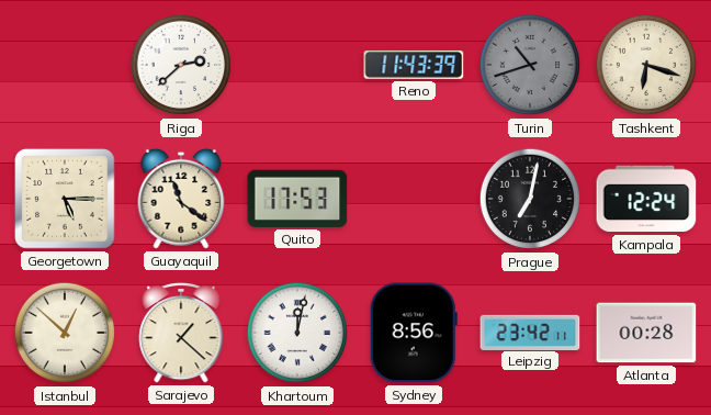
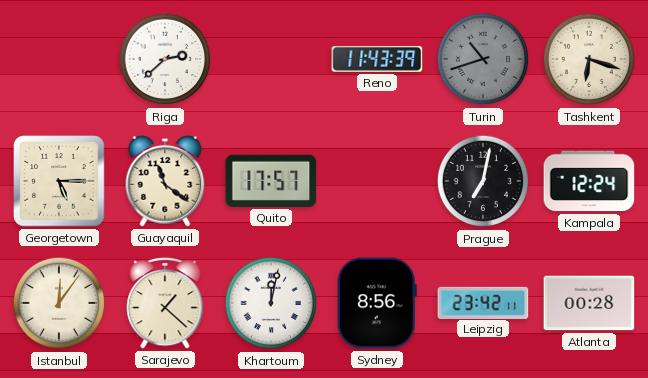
Quito: 17:53 -> 17:57 (271, 181)
Istanbul: 12:52 -> 12:06 (59, 303)
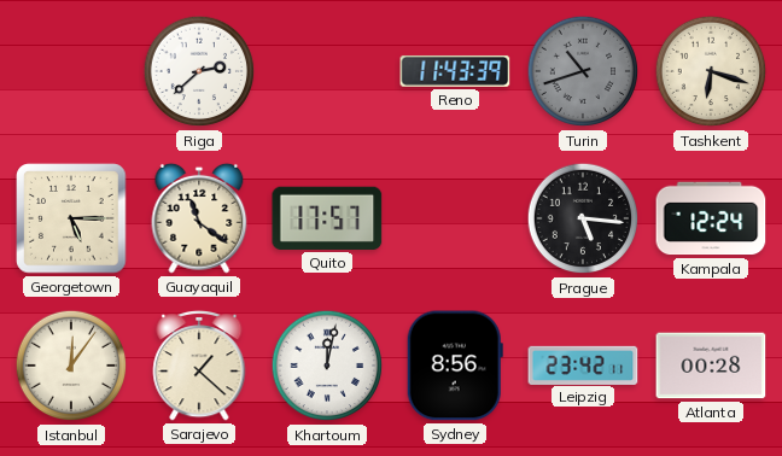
Prague: 7:02 -> 5:16 (583, 218)
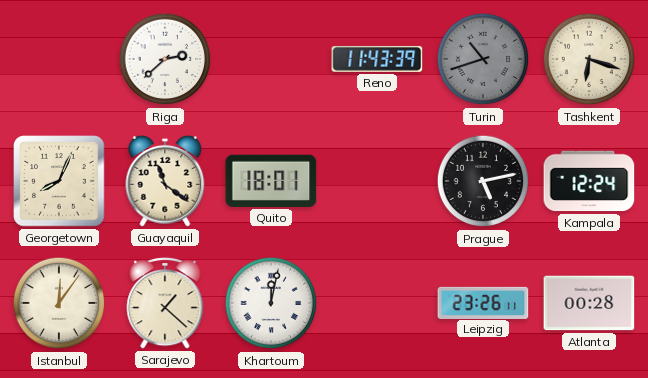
Georgetown: 5:15 -> 8:04 (59, 181)
Quito: 17:57 -> 18:01 (271, 181)
Prague: 5:16 -> 5:13 (483, 181)
Sydney: 8:56 -> none (455, 366)
Leipzig: 23:42 -> 23:26 (483, 302)
